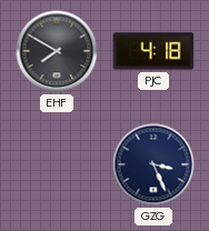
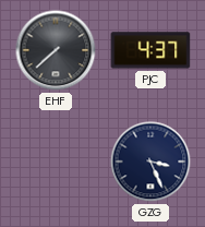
EHF: 7:50 -> 7:38 (56, 50)
PJC: 4:18 -> 4:37 (150, 50)
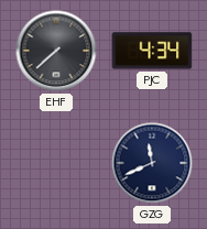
PJC: 4:37 -> 4:34 (152, 51)
GZG: 3:26 -> 11:41 (152, 163)
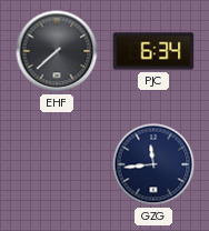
PJC: 4:34 -> 6:34 (153, 51)
GZG: 11:41 -> 11:44 (153, 164)
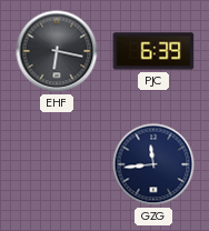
EHF: 7:38 -> 6:17 (57, 51)
PJC: 6:34 -> 6:39 (153, 51)
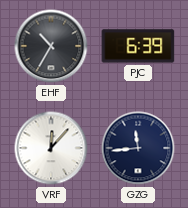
EHF: 6:17 -> 10:35 (51, 46)
VRF: none -> 12:07 (51, 148)
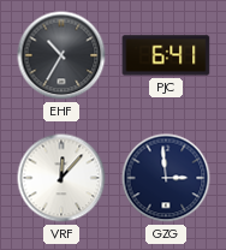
PJC: 6:39 -> 6:41 (166, 55)
GZG: 11:44 -> 2:59 (166, 178)
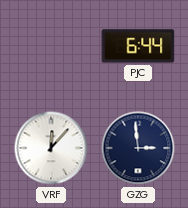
EHF: 10:35 -> none (61, 55)
PJC: 6:41 -> 6:44 (138, 46)
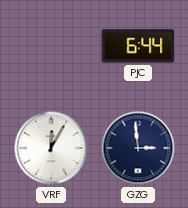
VRF: 12:07 -> 12:05 (51, 148)
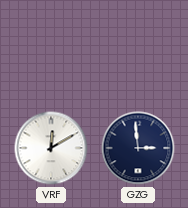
PJC: 6:44 -> none (138, 46)
VRF: 12:05 -> 12:10 (51, 148)
